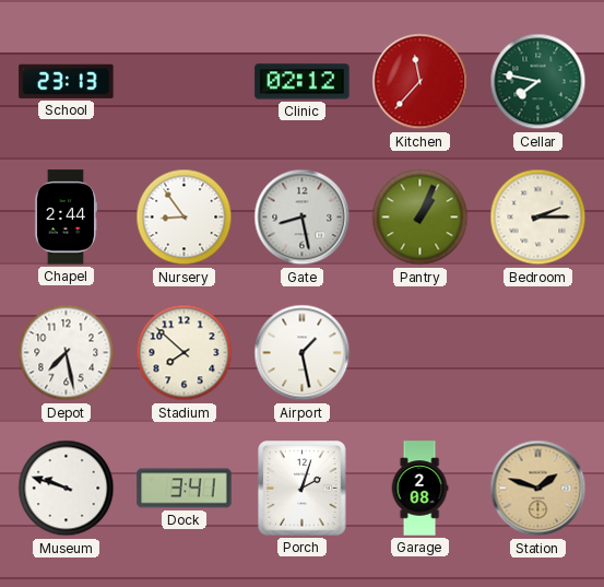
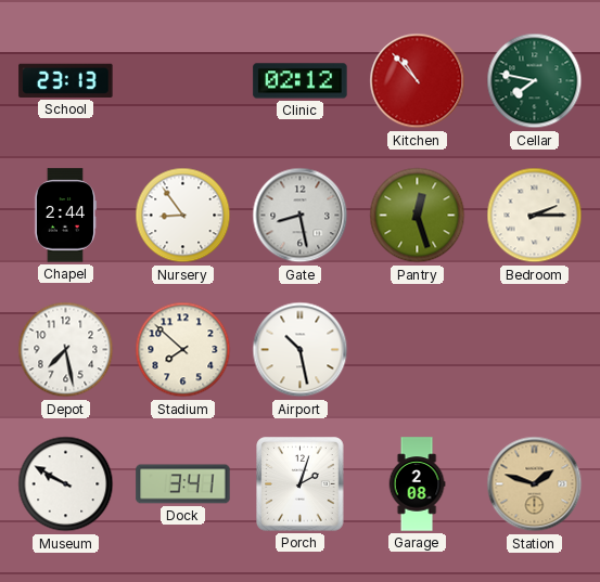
Kitchen: 11:37 -> 10:53 (418, 81)
Pantry: 1:04 -> 12:27 (418, 216)
Airport: 1:28 -> 10:28 (301, 350)
Museum: 9:48 -> 9:50 (66, 484)
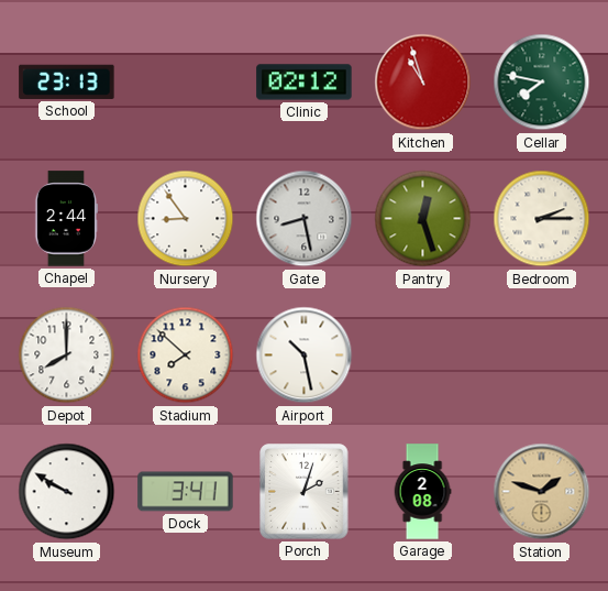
Kitchen: 10:53 -> 10:57 (423, 83)
Depot: 7:28 -> 8:00 (67, 355)
